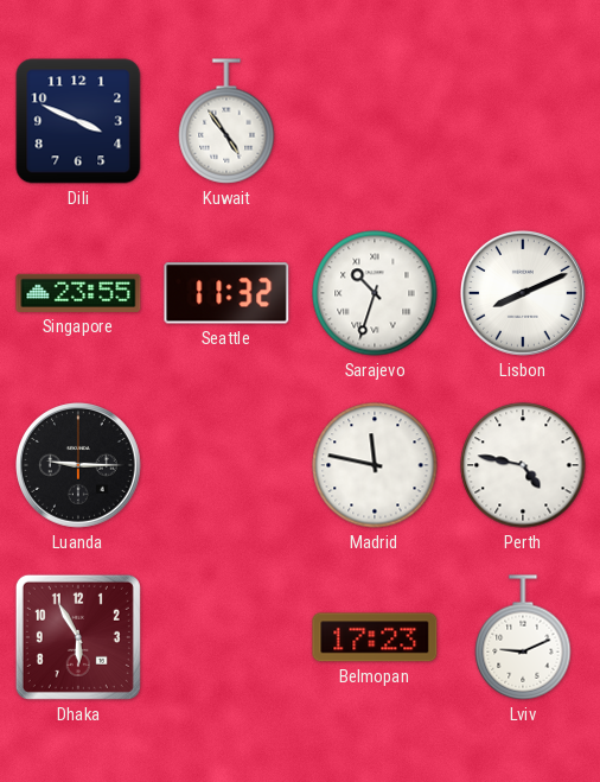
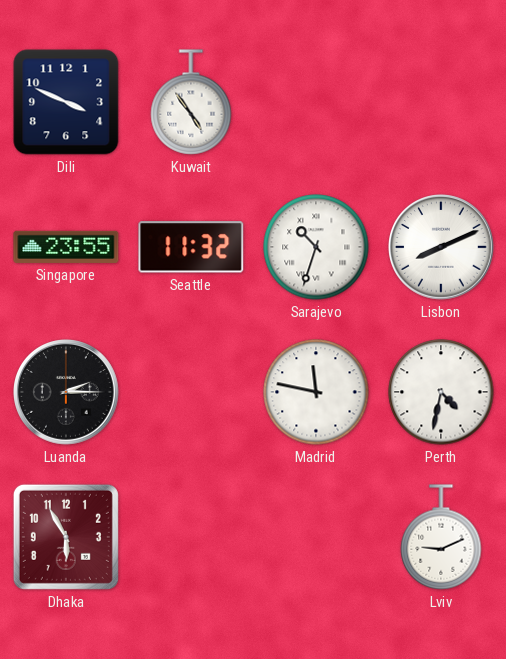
Luanda: 9:15 -> 2:15 (67, 393)
Perth: 4:47 -> 4:32 (441, 392)
Belmopan: 17:23 -> none (375, 637)
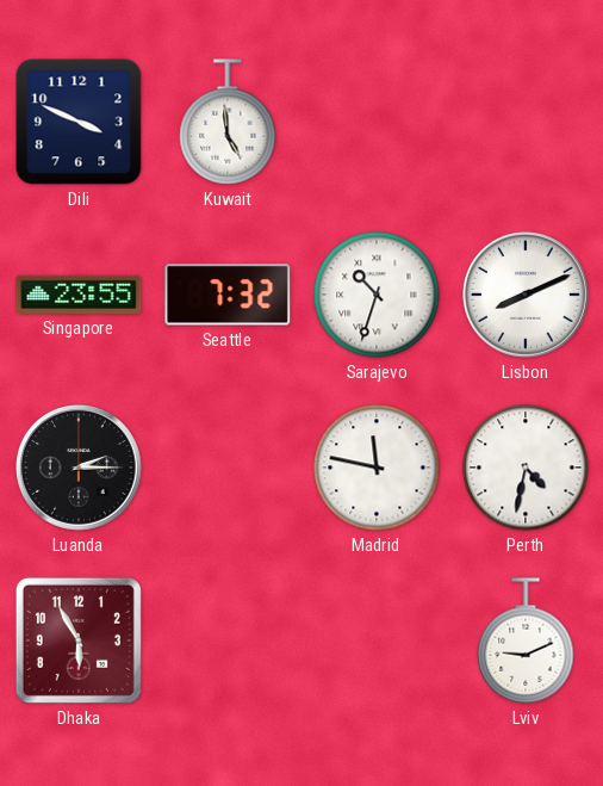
Kuwait: 4:54 -> 4:59 (228, 122)
Seattle: 11:32 -> 7:32 (228, 295)
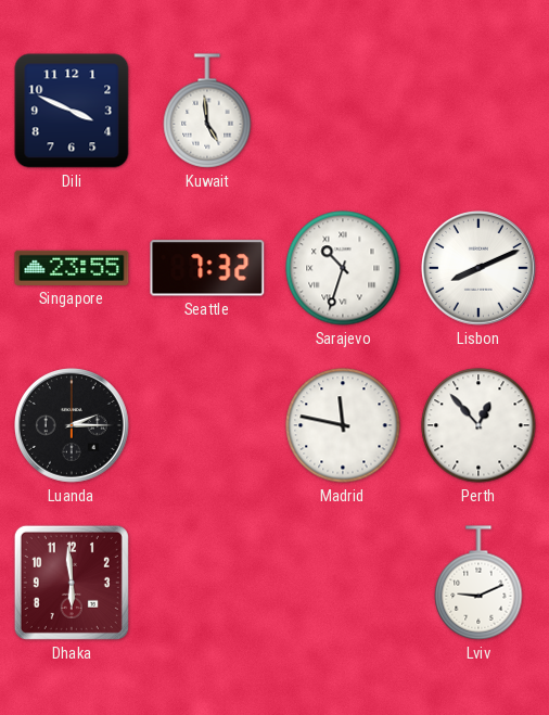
Perth: 4:32 -> 12:53 (478, 425)
Dhaka: 5:55 -> 5:59 (72, 583)
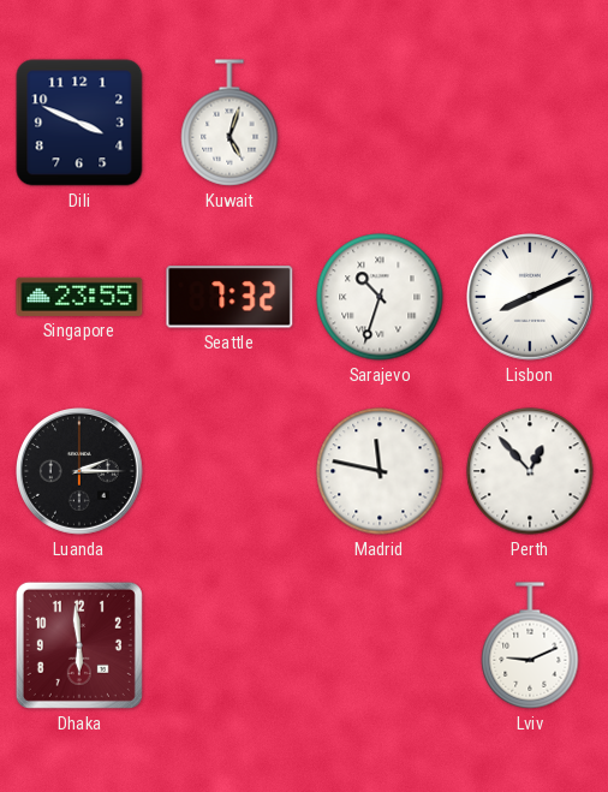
Kuwait: 4:59 -> 5:03 (230, 123)
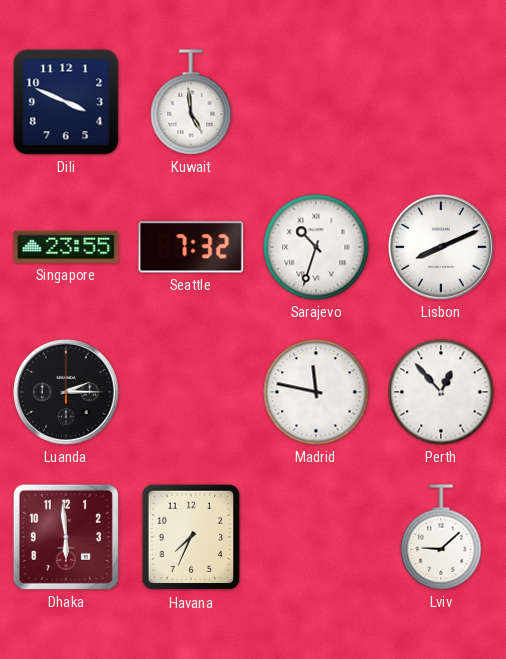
Kuwait: 5:03 -> 4:59 (191, 102)
Havana: none -> 7:34 (191, 537)
Lviv: 9:11 -> 9:08 (441, 537)
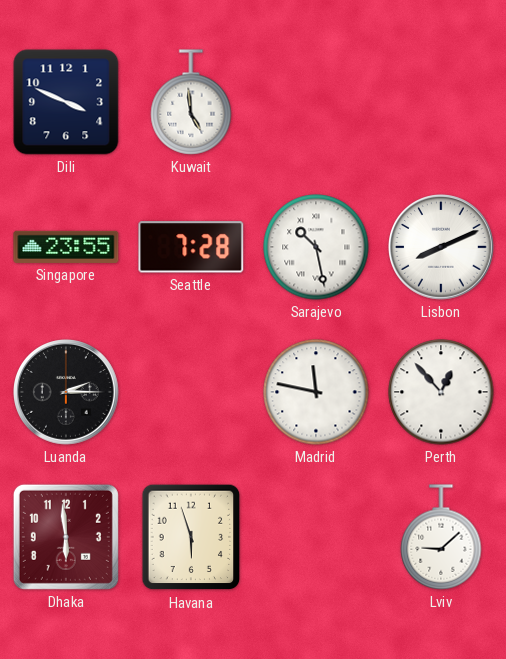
Seattle: 7:32 -> 7:28 (191, 247)
Sarajevo: 10:33 -> 10:28 (316, 247)
Havana: 7:34 -> 5:57 (191, 537)
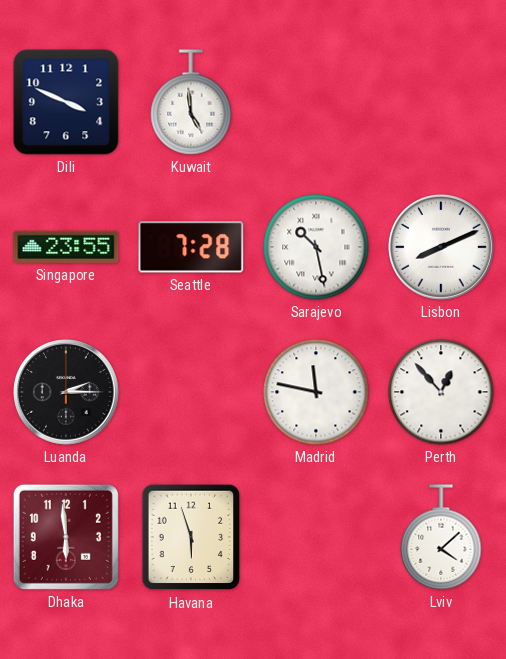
Lviv: 9:08 -> 4:08 (441, 537)
